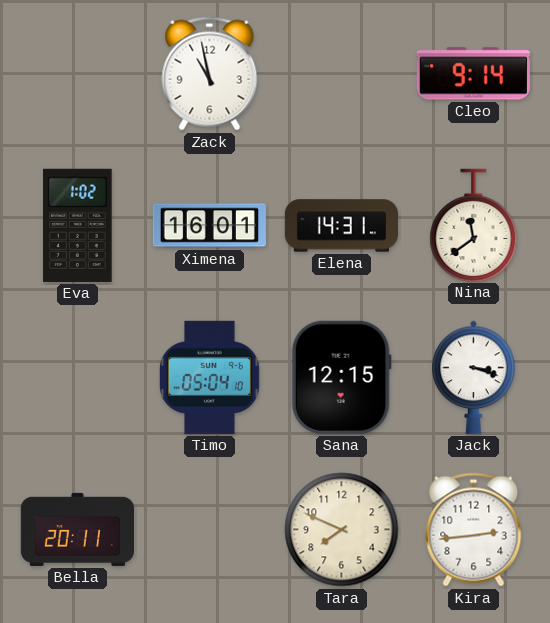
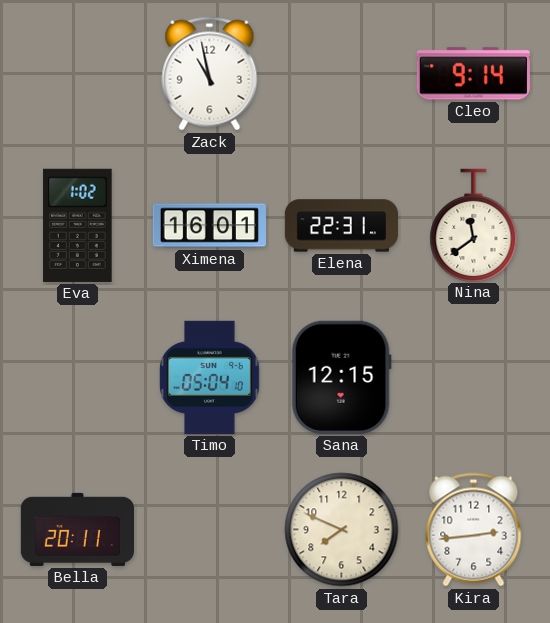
Elena: 14:31 -> 22:31 (341, 226)
Jack: 3:18 -> none (474, 377)
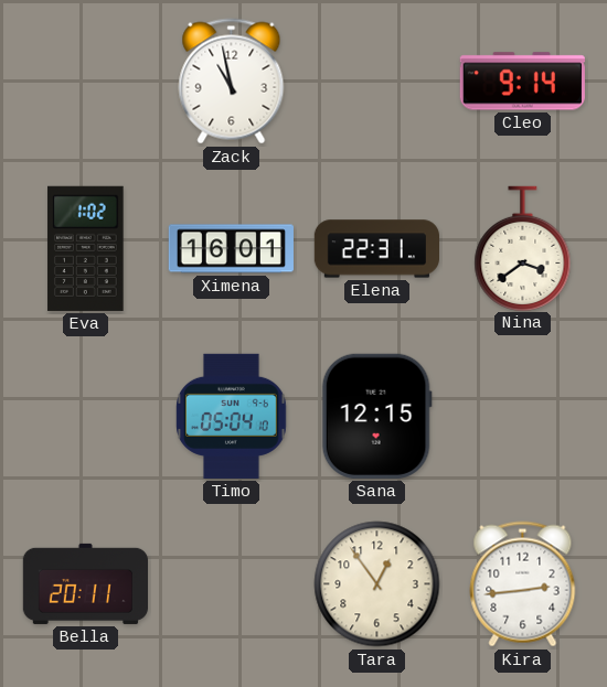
Nina: 11:39 -> 3:39 (523, 248)
Tara: 7:49 -> 12:54 (377, 584)
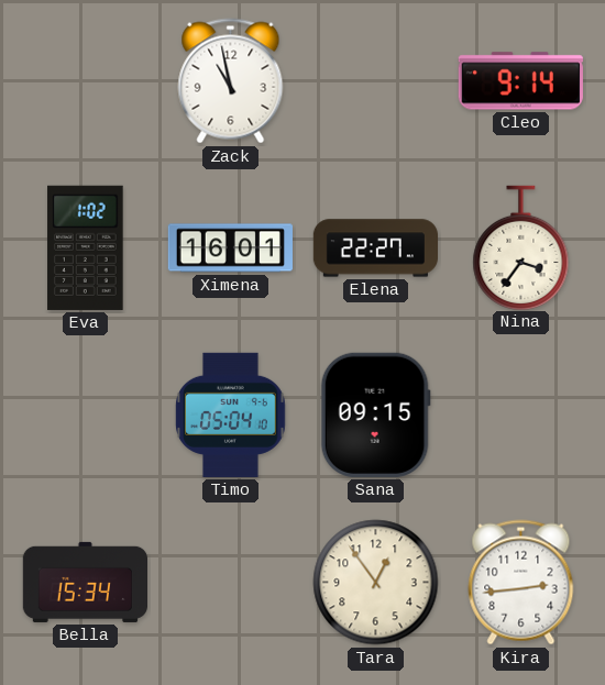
Elena: 22:31 -> 22:27 (375, 248)
Nina: 3:39 -> 3:36 (521, 247)
Sana: 12:15 -> 09:15 (375, 415)
Bella: 20:11 -> 15:34 (85, 582)
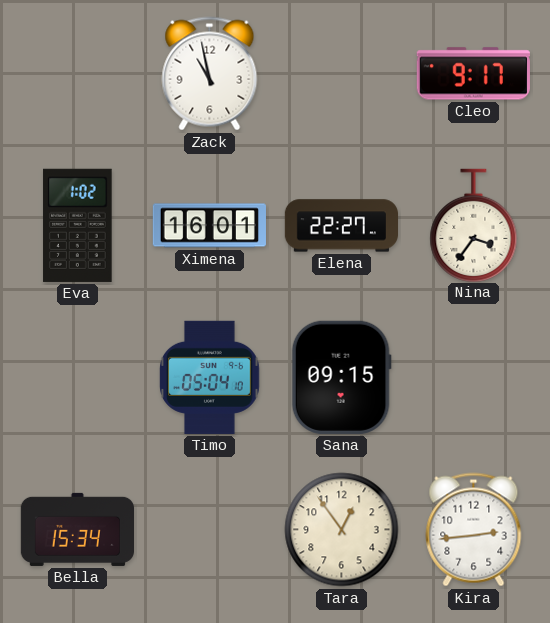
Cleo: 9:14 -> 9:17 (473, 74)
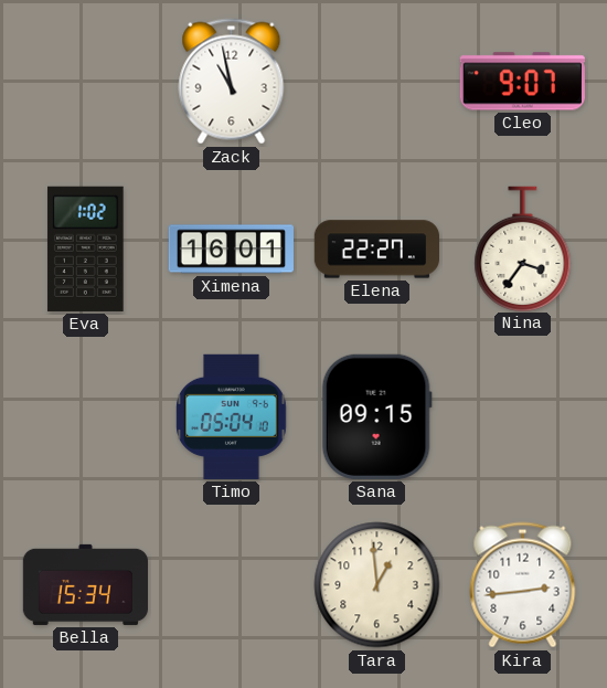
Cleo: 9:17 -> 9:07 (522, 82)
Tara: 12:54 -> 12:59 (377, 585)
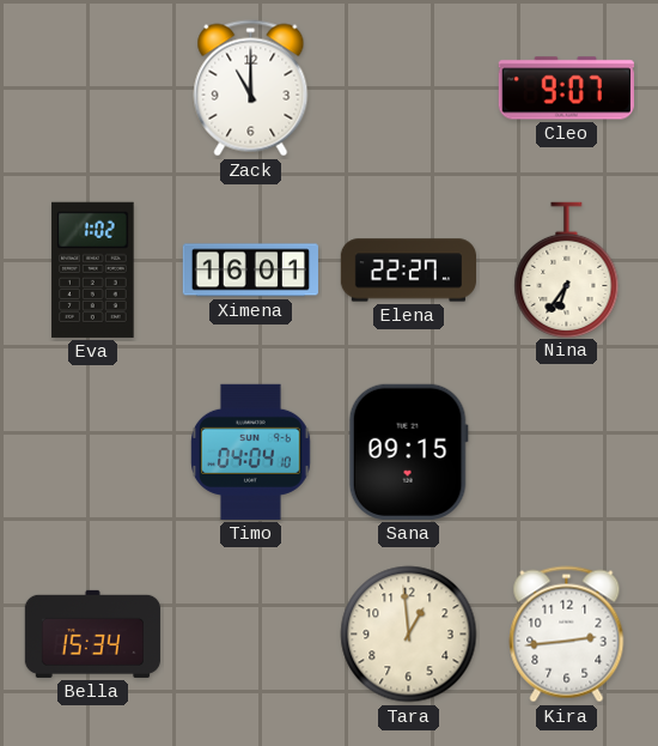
Zack: 10:58 -> 11:00 (251, 89)
Nina: 3:36 -> 6:36 (567, 269)
Timo: 05:04 -> 04:04 (251, 451)
